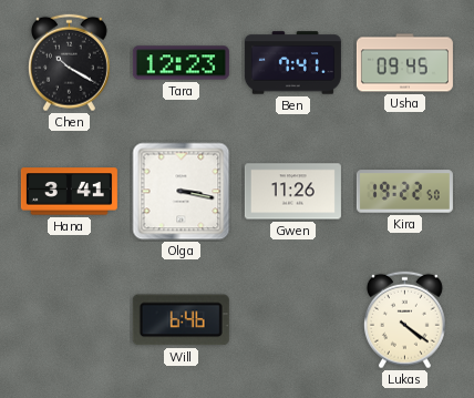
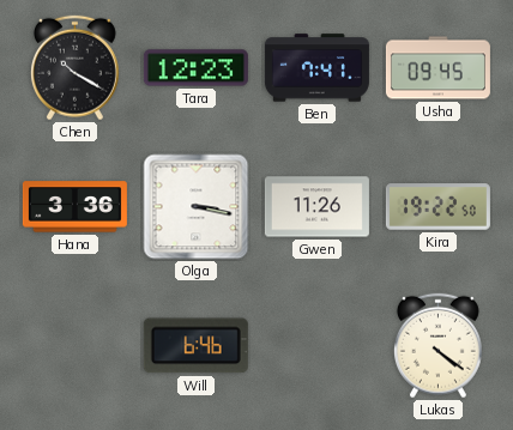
Hana: 3:41 -> 3:36 (74, 207)
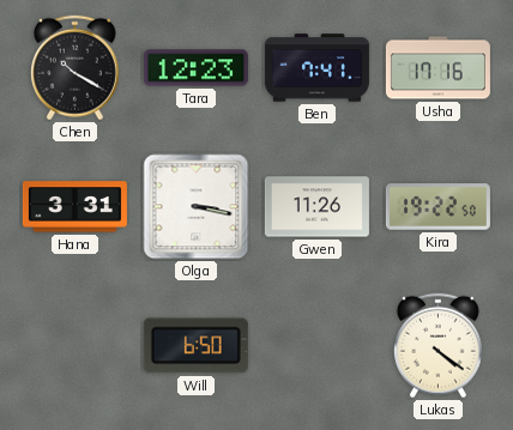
Usha: 09:45 -> 17:16 (437, 68)
Hana: 3:36 -> 3:31 (74, 207)
Will: 6:46 -> 6:50 (195, 346)
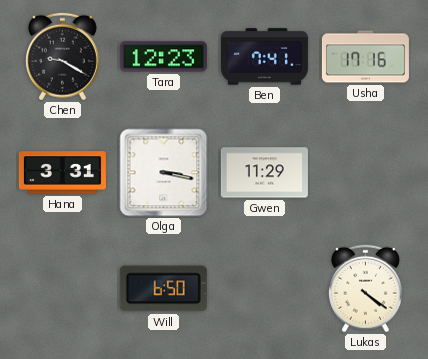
Chen: 10:20 -> 9:20 (62, 57)
Gwen: 11:26 -> 11:29 (264, 173)
Kira: 19:22 -> none (437, 207)
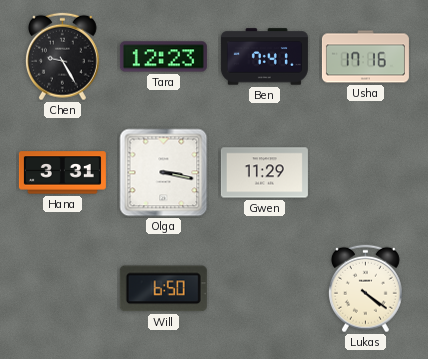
Chen: 9:20 -> 9:25 (62, 57)
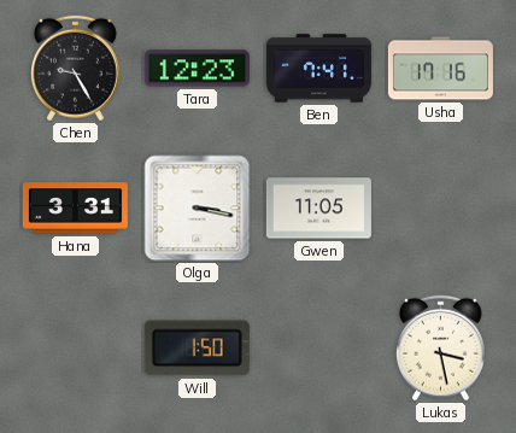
Gwen: 11:29 -> 11:05 (318, 209)
Will: 6:50 -> 1:50 (197, 349)
Lukas: 4:21 -> 3:28 (440, 349)
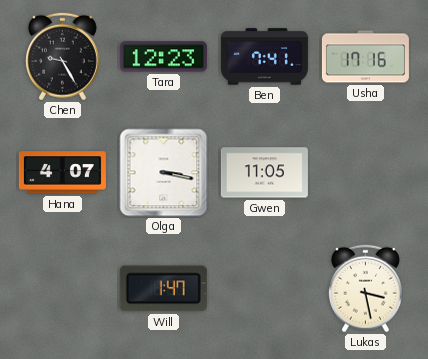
Hana: 3:31 -> 4:07 (62, 173)
Will: 1:50 -> 1:47 (163, 289)
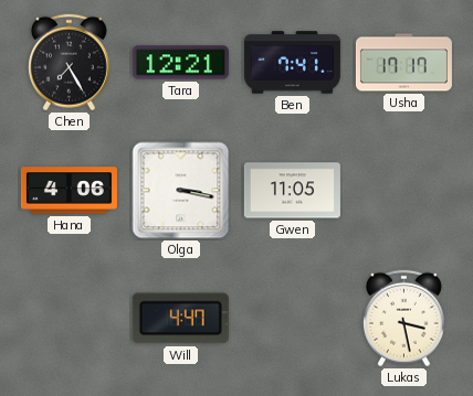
Chen: 9:25 -> 7:25 (69, 63)
Tara: 12:23 -> 12:21 (180, 63)
Usha: 17:16 -> 17:17 (403, 63)
Hana: 4:07 -> 4:06 (69, 191)
Will: 1:47 -> 4:47 (180, 319)
